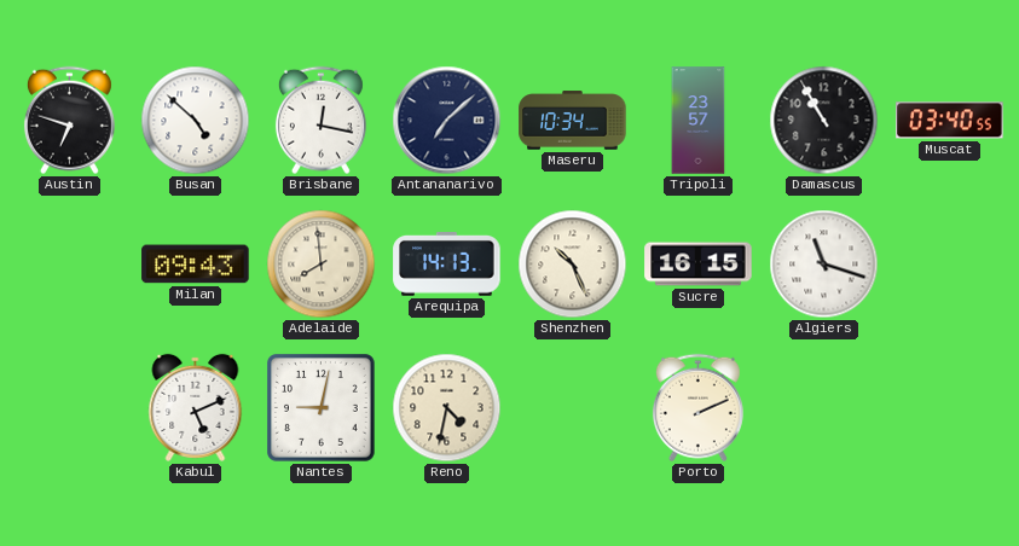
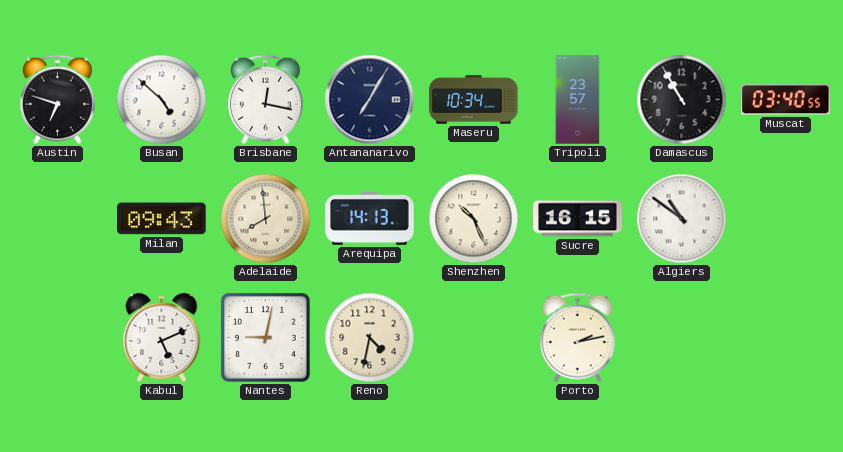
Antananarivo: 7:08 -> 7:05 (370, 100)
Algiers: 11:18 -> 10:51 (682, 219)
Porto: 2:11 -> 2:13 (577, 338)
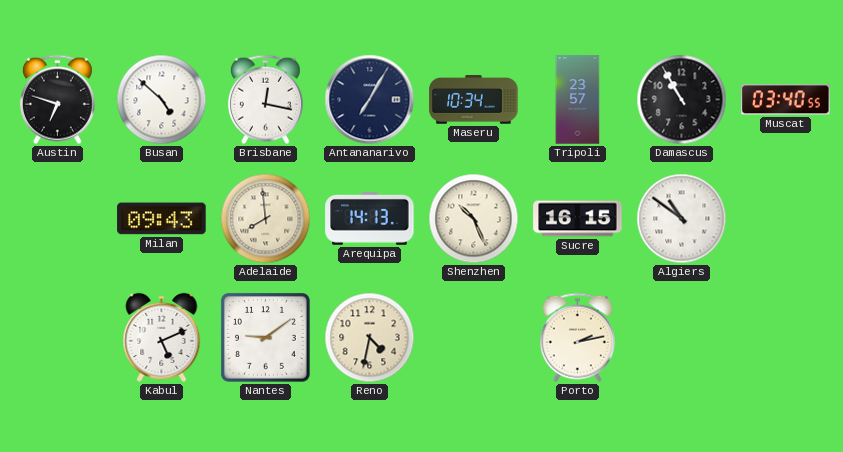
Nantes: 9:02 -> 9:09 (265, 337)
